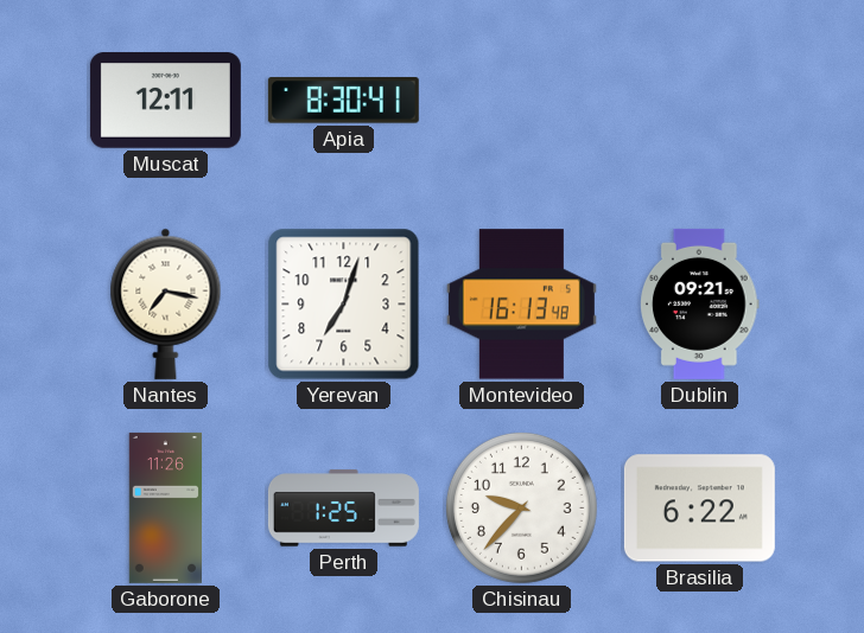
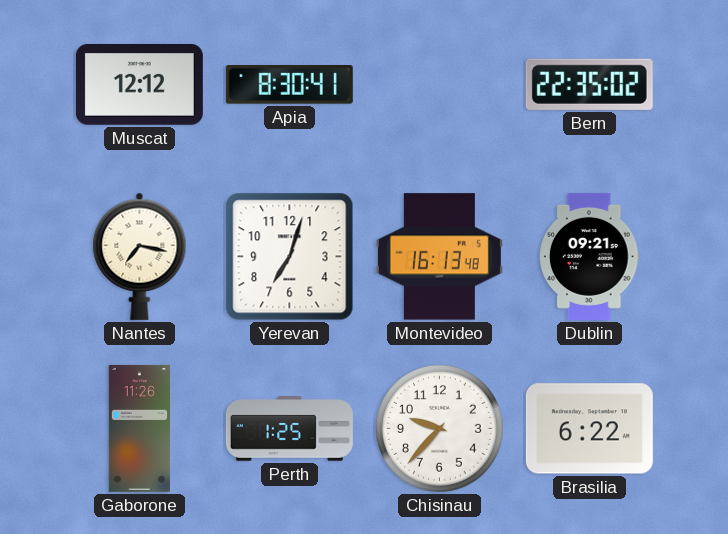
Muscat: 12:11 -> 12:12 (139, 85)
Bern: none -> 22:35 (589, 84)
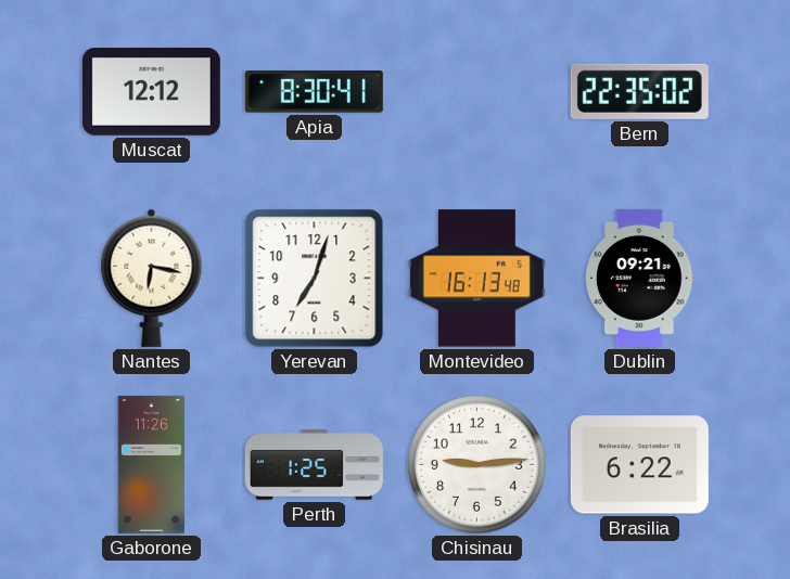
Nantes: 7:17 -> 6:17 (152, 278)
Chisinau: 9:37 -> 9:14 (476, 464)
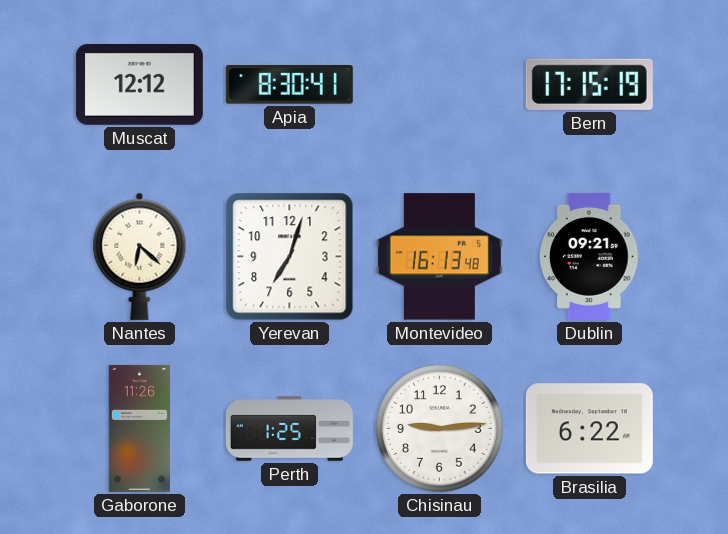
Bern: 22:35 -> 17:15 (589, 84)
Nantes: 6:17 -> 6:22 (140, 256)
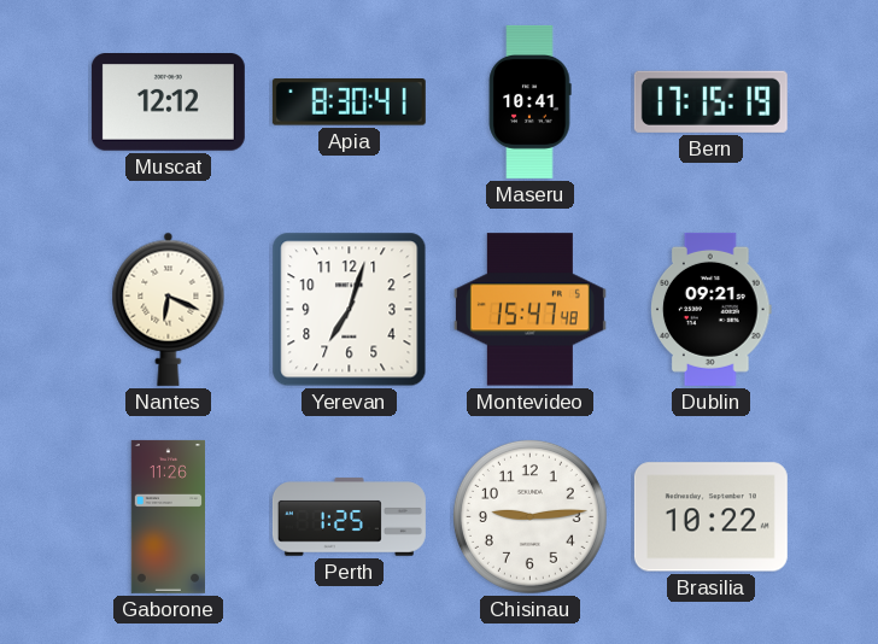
Maseru: none -> 10:41 (529, 101)
Nantes: 6:22 -> 6:19 (169, 309)
Montevideo: 16:13 -> 15:47 (529, 310)
Brasilia: 6:22 -> 10:22 (710, 517)
